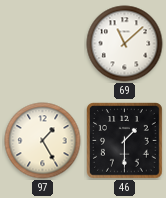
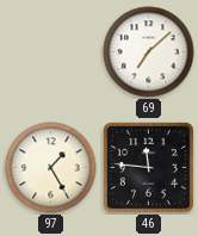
69: 11:08 -> 7:08 (149, 52)
46: 1:30 -> 11:46 (149, 168)
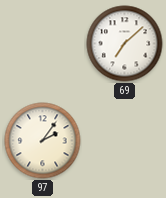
97: 1:25 -> 2:06 (43, 141)
46: 11:46 -> none (149, 168)
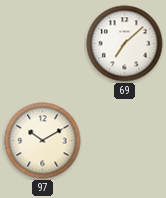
97: 2:06 -> 10:10 (43, 141)
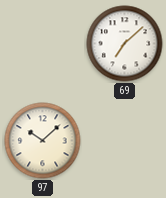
97: 10:10 -> 10:08 (43, 141)
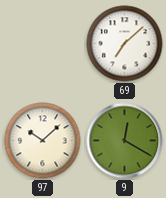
9: none -> 12:20 (125, 141)
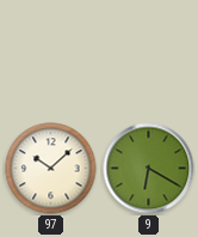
69: 7:08 -> none (125, 44)
9: 12:20 -> 6:20 (149, 169)
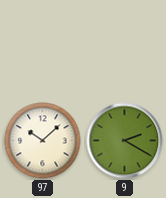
9: 6:20 -> 2:20 (125, 141)
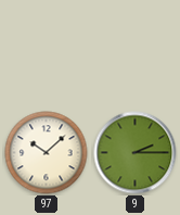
9: 2:20 -> 2:15 (136, 153)
